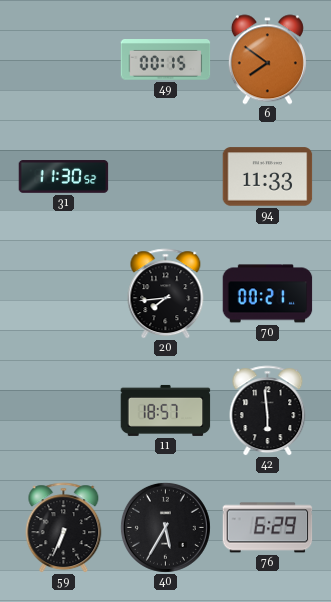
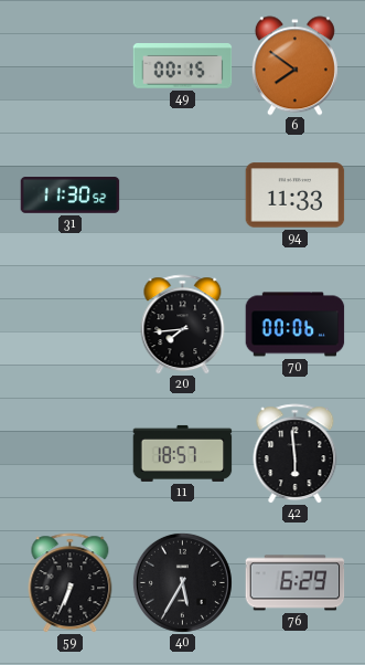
70: 00:21 -> 00:06 (296, 325)
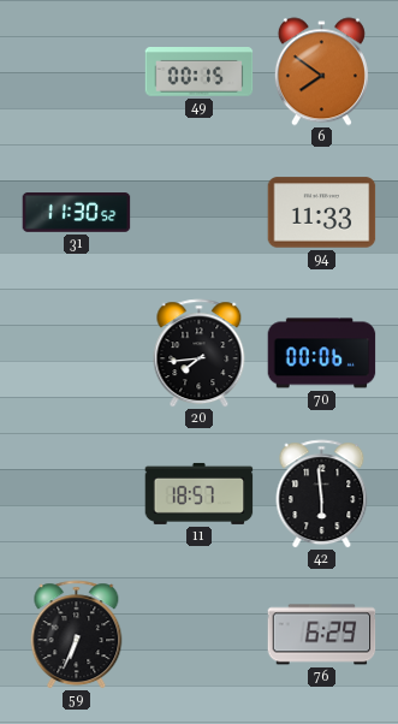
40: 5:35 -> none (182, 582)
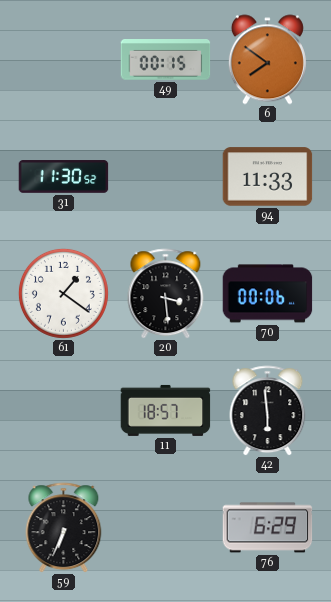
61: none -> 1:21 (63, 293)
20: 7:44 -> 3:29 (166, 294)
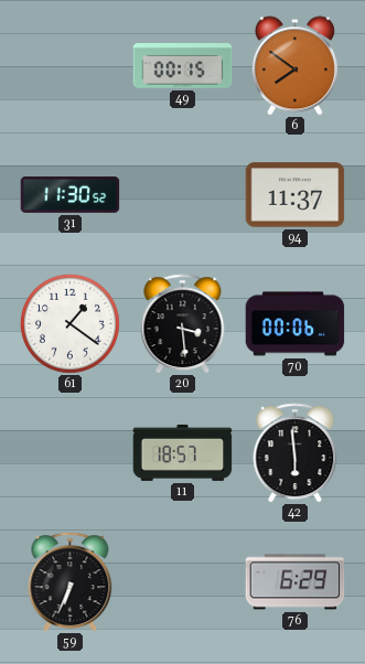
94: 11:33 -> 11:37 (296, 195)
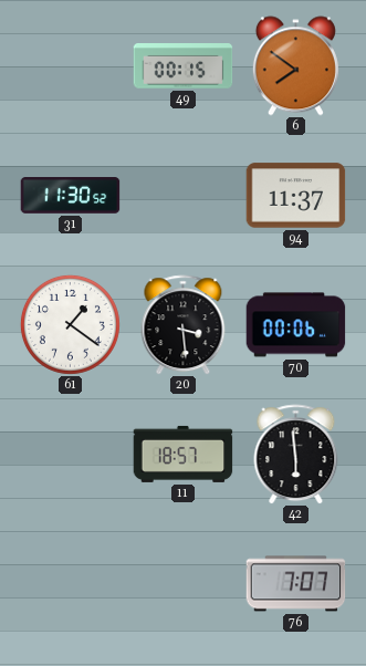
59: 6:34 -> none (71, 582)
76: 6:29 -> 7:07 (296, 584)
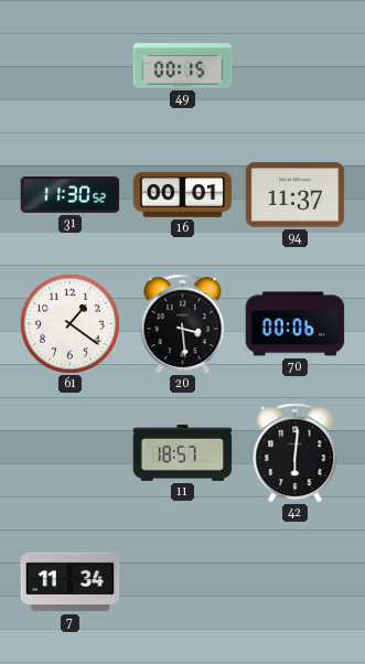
6: 7:51 -> none (295, 66)
16: none -> 00:01 (183, 195)
42: 5:59 -> 6:01 (296, 453)
7: none -> 11:34 (71, 582)
76: 7:07 -> none (296, 584)
